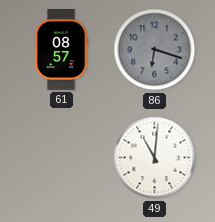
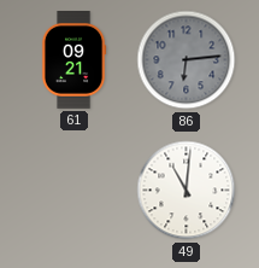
61: 08:57 -> 09:21 (73, 60)
86: 6:18 -> 6:14 (187, 60)
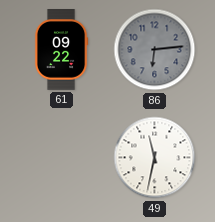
61: 09:21 -> 09:22 (61, 50)
49: 11:01 -> 11:32 (155, 158)
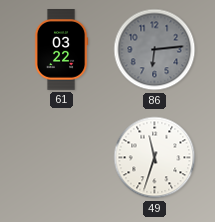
61: 09:22 -> 03:22 (61, 50)
49: 11:32 -> 11:33 (155, 158)
